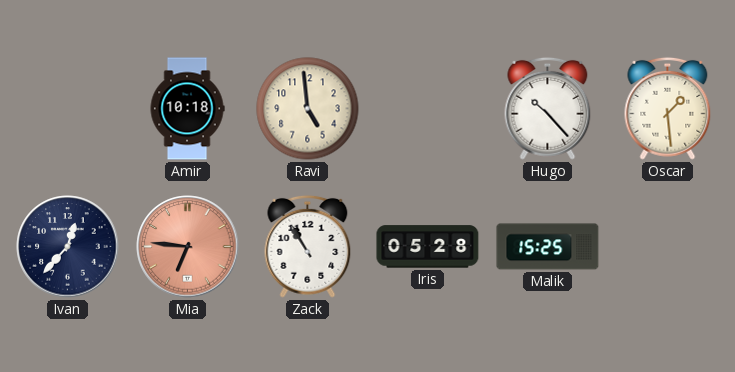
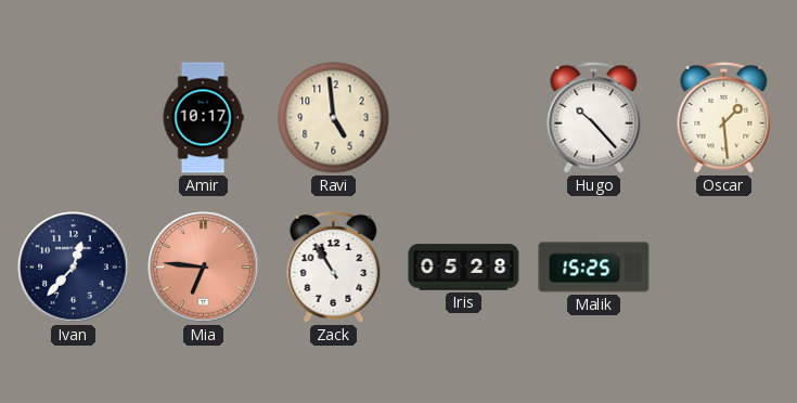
Amir: 10:18 -> 10:17 (203, 118)
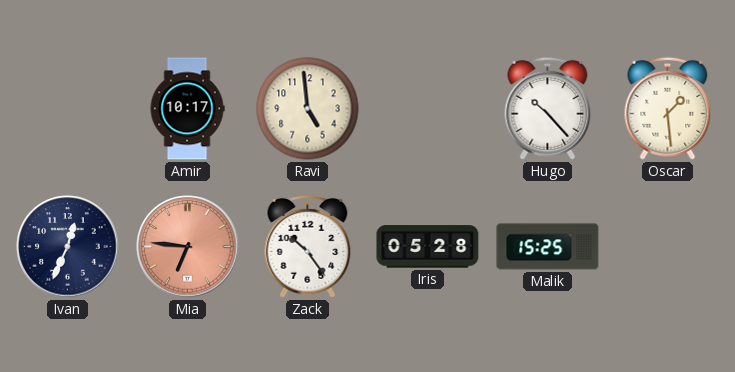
Ivan: 12:37 -> 12:34 (68, 247)
Zack: 10:55 -> 10:24 (308, 246)
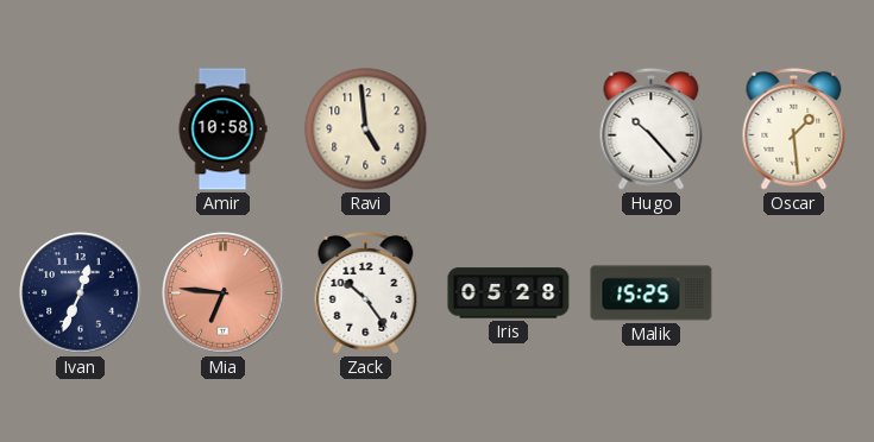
Amir: 10:17 -> 10:58 (222, 130)
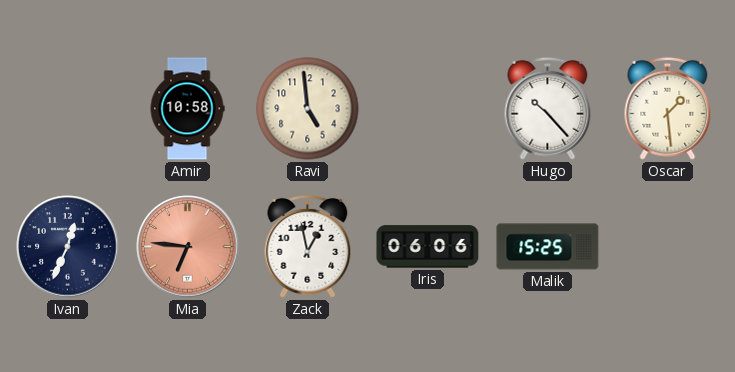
Zack: 10:24 -> 12:58 (308, 246)
Iris: 05:28 -> 06:06 (428, 247)
